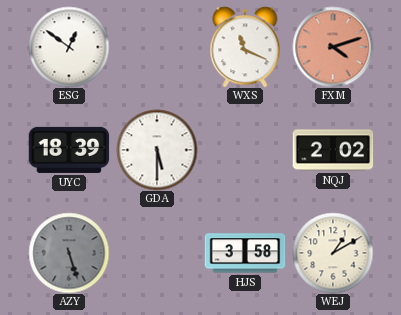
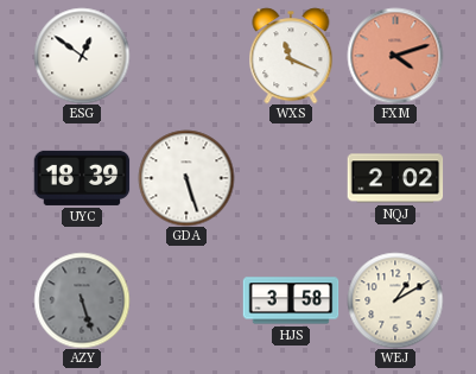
GDA: 5:30 -> 5:27 (186, 178)
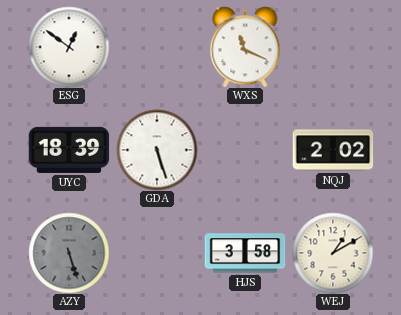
FXM: 4:12 -> none (395, 56)
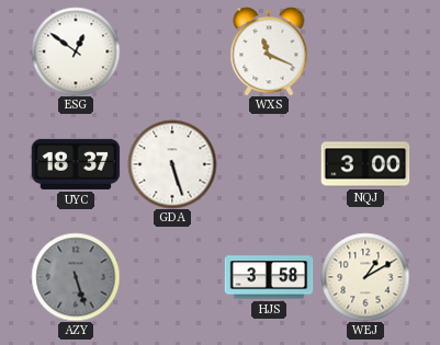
UYC: 18:39 -> 18:37 (76, 164)
NQJ: 2:02 -> 3:00 (365, 164)
